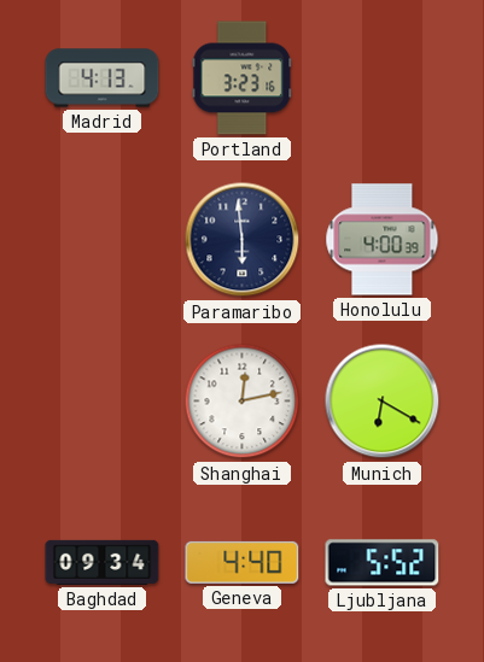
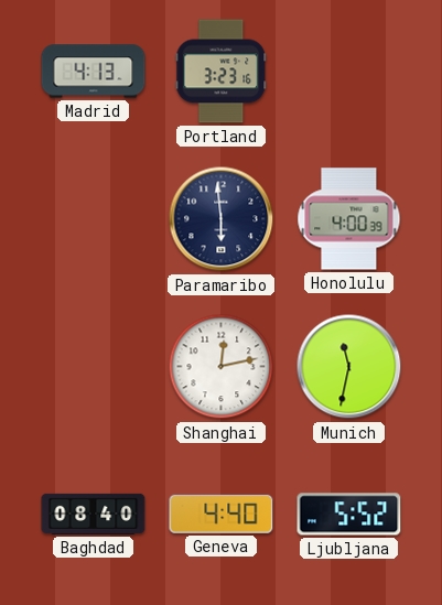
Munich: 6:20 -> 11:32 (349, 367)
Baghdad: 09:34 -> 08:40 (94, 514)
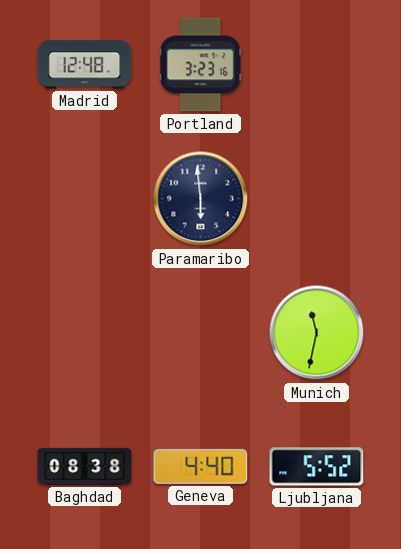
Madrid: 4:13 -> 12:48 (85, 65)
Honolulu: 4:00 -> none (349, 219)
Shanghai: 12:13 -> none (222, 367)
Baghdad: 08:40 -> 08:38 (85, 466)
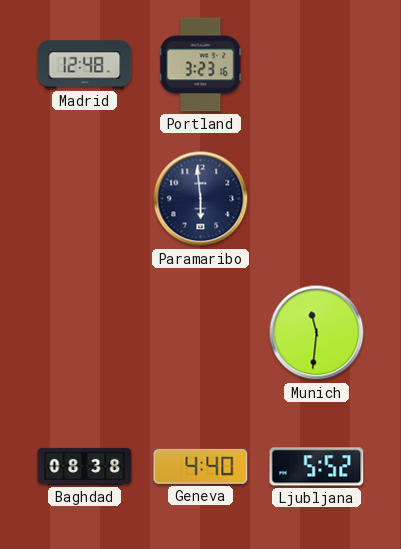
Munich: 11:32 -> 11:31 (317, 333)
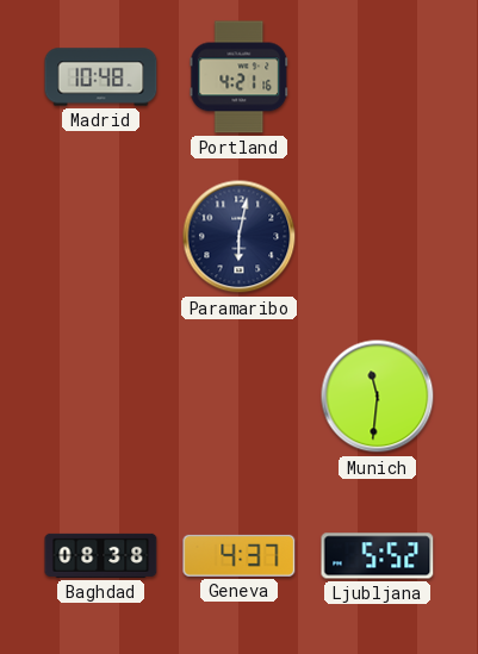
Madrid: 12:48 -> 10:48 (101, 77)
Portland: 3:23 -> 4:21 (240, 77)
Paramaribo: 5:59 -> 6:02 (240, 237)
Geneva: 4:40 -> 4:37 (240, 555)
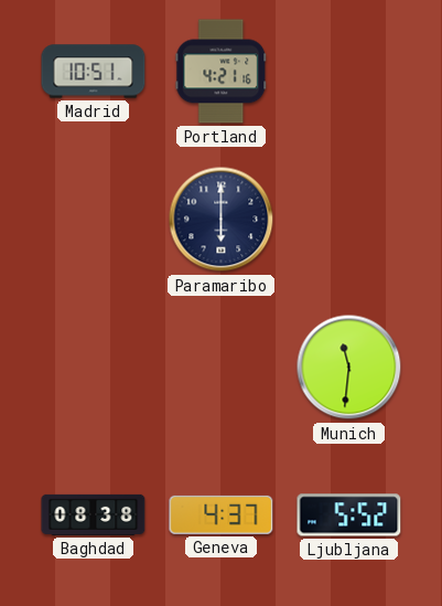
Madrid: 10:48 -> 10:51 (94, 72)
Paramaribo: 6:02 -> 6:00 (222, 220)
